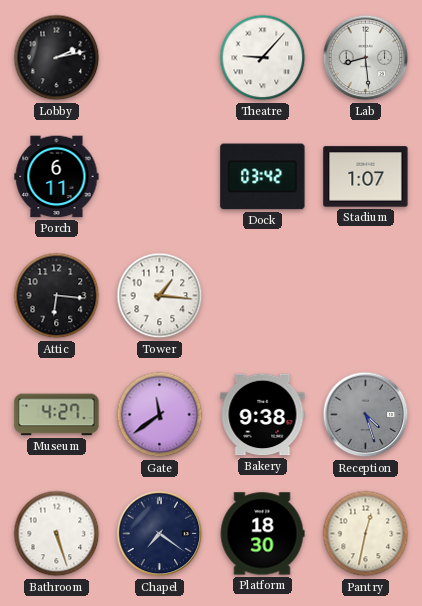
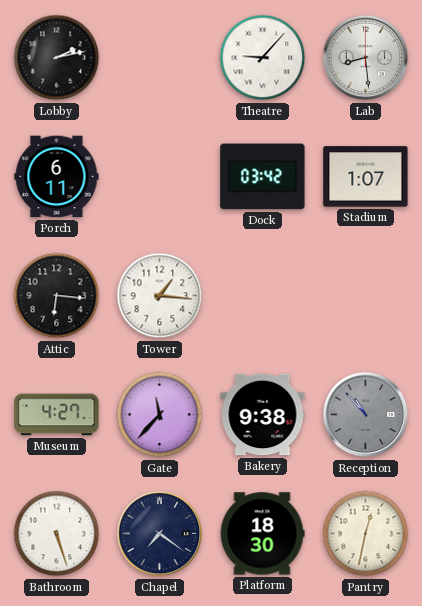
Gate: 11:39 -> 11:37 (160, 415)
Reception: 4:27 -> 10:53 (366, 415)
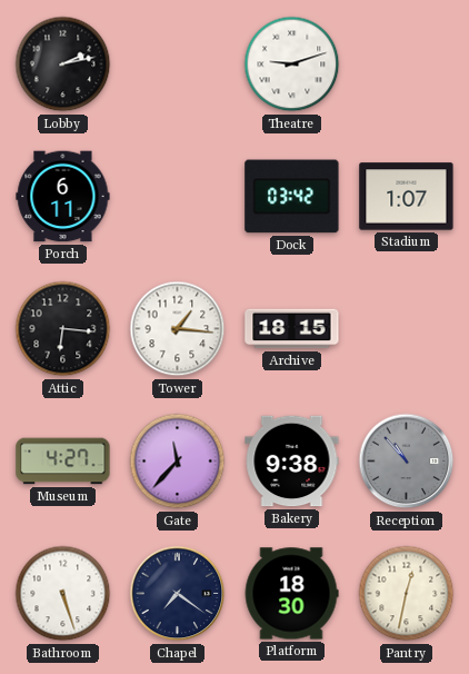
Theatre: 9:07 -> 9:12 (292, 65)
Lab: 8:29 -> none (366, 58)
Archive: none -> 18:15 (292, 329)
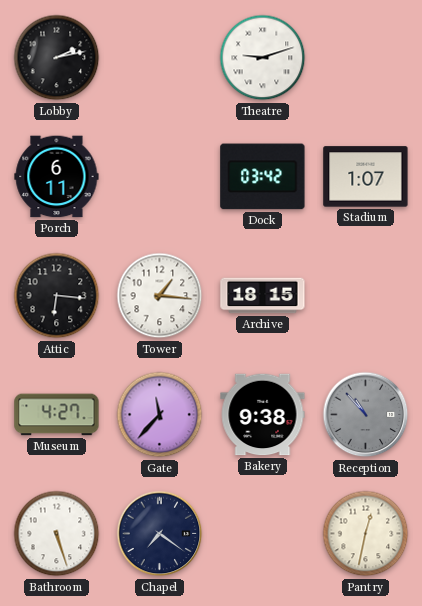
Platform: 18:30 -> none (291, 594)
